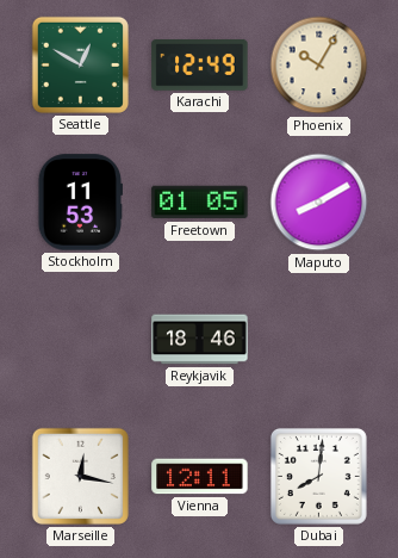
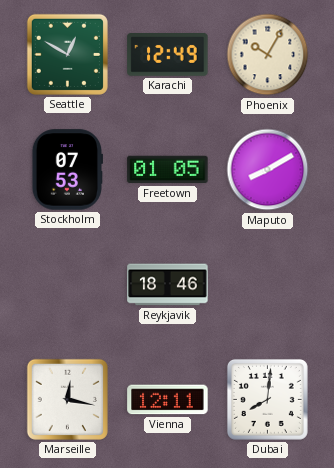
Stockholm: 11:53 -> 07:53 (67, 170)
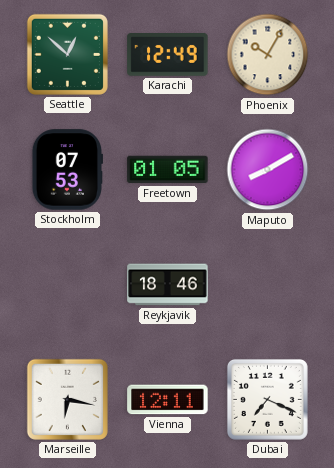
Seattle: 12:50 -> 12:52 (67, 54)
Marseille: 12:17 -> 6:17 (67, 399)
Dubai: 8:01 -> 7:19 (267, 399)
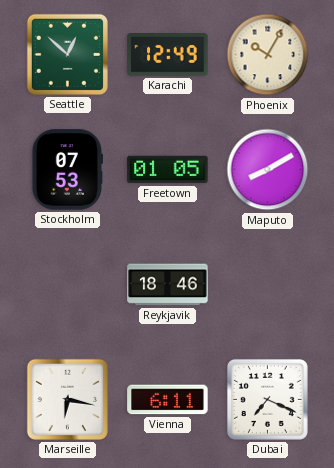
Vienna: 12:11 -> 6:11 (168, 400)
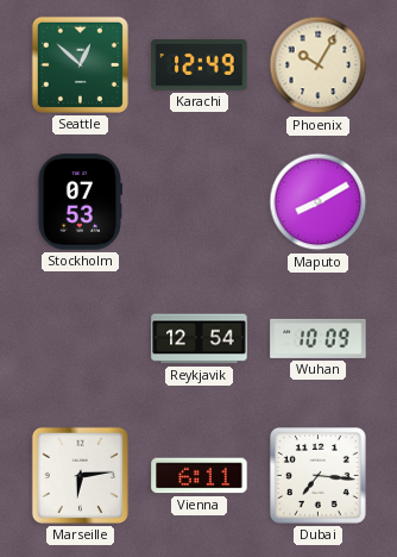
Freetown: 01:05 -> none (168, 170)
Reykjavik: 18:46 -> 12:54 (200, 339)
Wuhan: none -> 10:09 (319, 338)
Marseille: 6:17 -> 6:14 (80, 475)
Dubai: 7:19 -> 7:16 (317, 475)
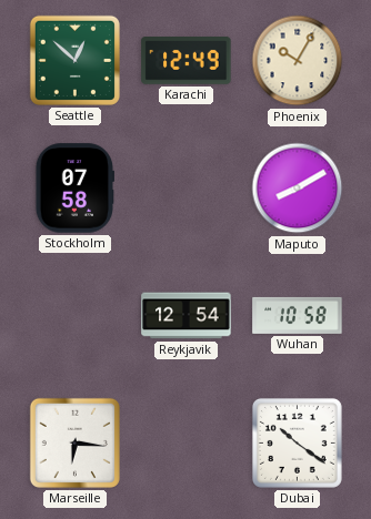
Stockholm: 07:53 -> 07:58 (74, 189)
Wuhan: 10:09 -> 10:58 (298, 315)
Marseille: 6:14 -> 6:16 (74, 442)
Vienna: 6:11 -> none (200, 476)
Dubai: 7:16 -> 10:21 (297, 442)
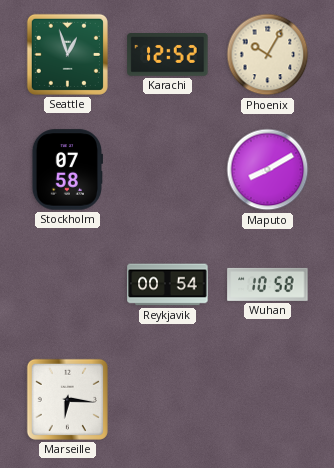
Seattle: 12:52 -> 12:57 (67, 54)
Karachi: 12:49 -> 12:52 (168, 55)
Reykjavik: 12:54 -> 00:54 (168, 285)
Dubai: 10:21 -> none (297, 442)
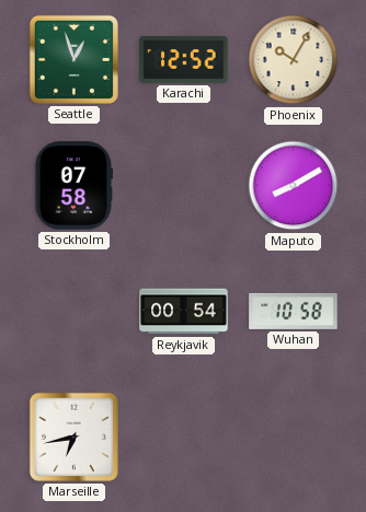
Marseille: 6:16 -> 6:43 (73, 437)
